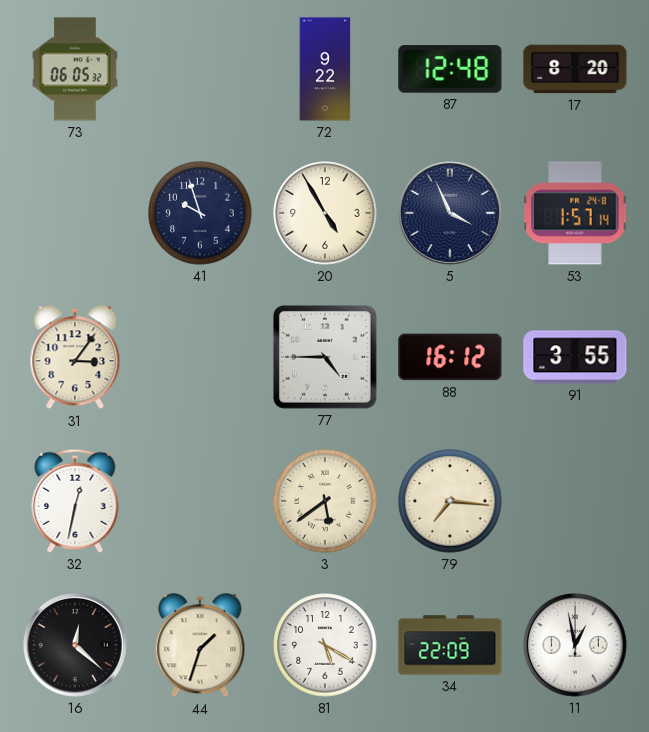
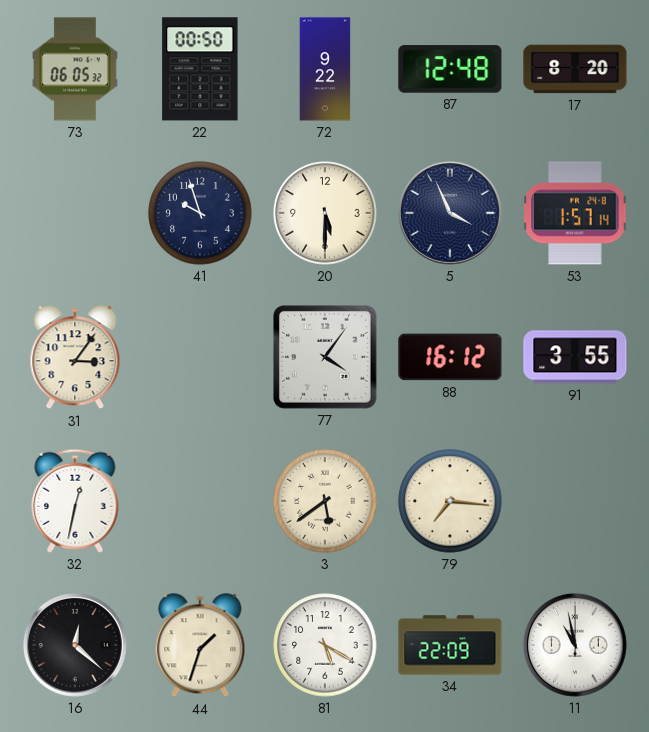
22: none -> 00:50 (200, 69)
20: 4:55 -> 5:30 (325, 213)
77: 4:45 -> 4:06 (326, 358)
11: 12:58 -> 10:58 (575, 645)
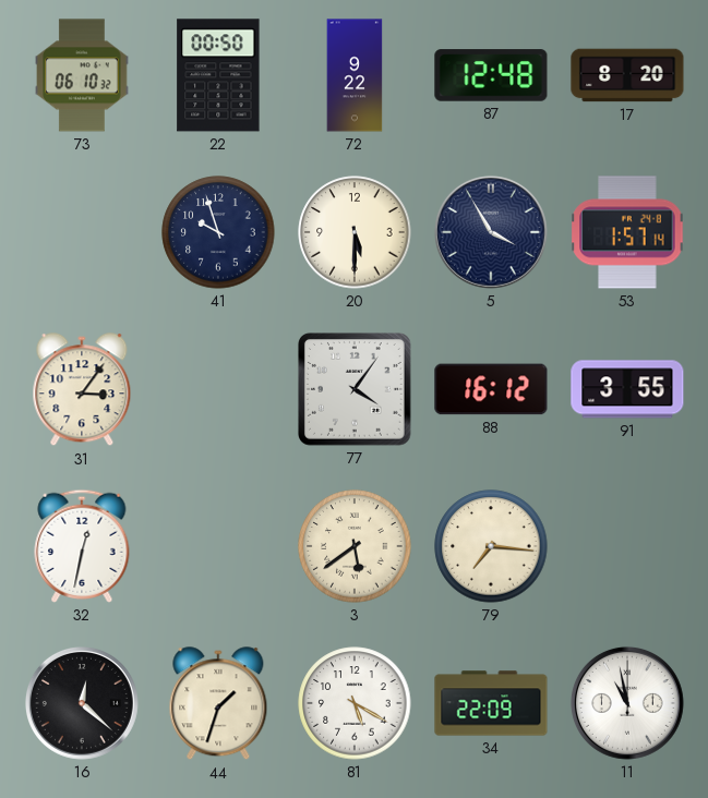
73: 06:05 -> 06:10 (83, 75)
5: 3:56 -> 3:55 (491, 232)
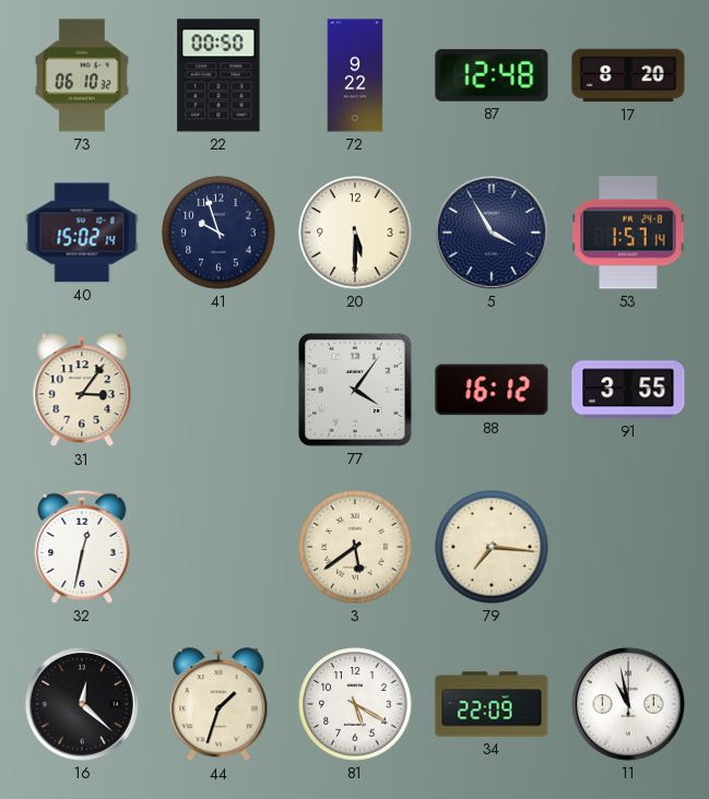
40: none -> 15:02 (82, 232)
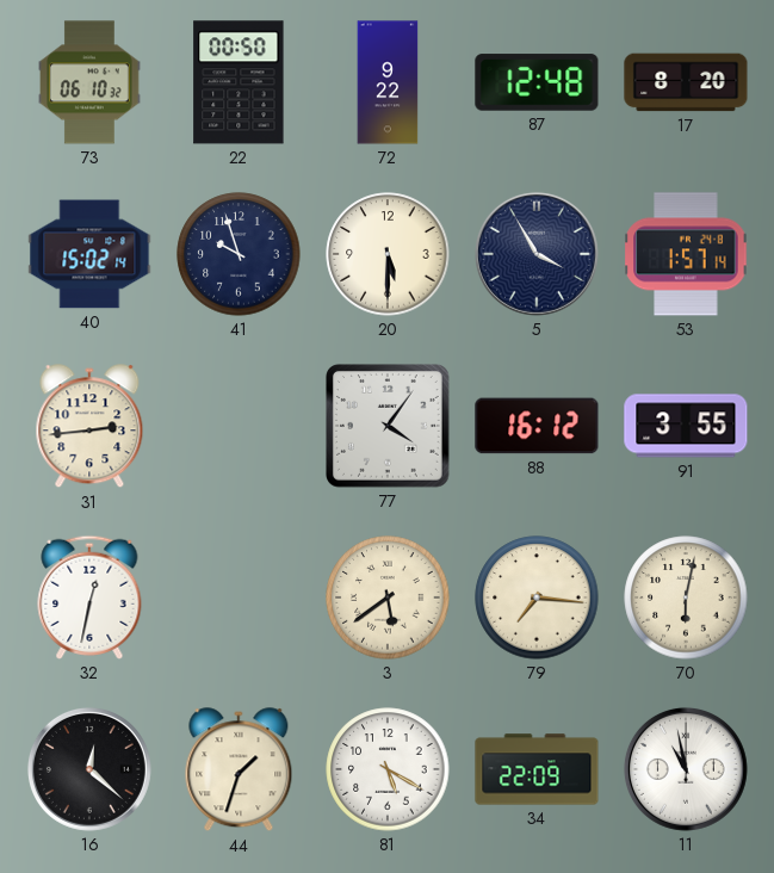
31: 3:06 -> 2:44 (89, 427)
70: none -> 6:02 (686, 598)
